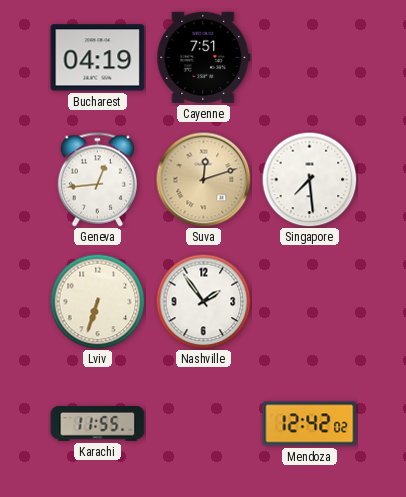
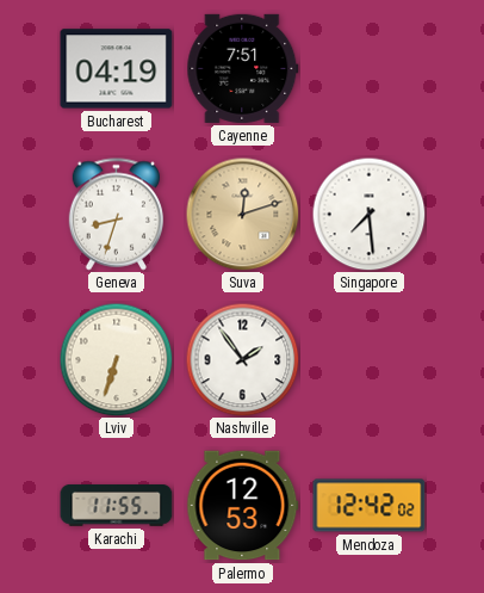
Geneva: 12:44 -> 8:33 (116, 215)
Palermo: none -> 12:53 (243, 506)
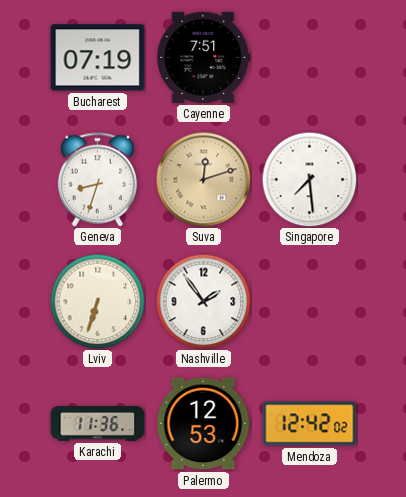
Bucharest: 04:19 -> 07:19 (98, 58)
Karachi: 11:55 -> 11:36 (98, 424)
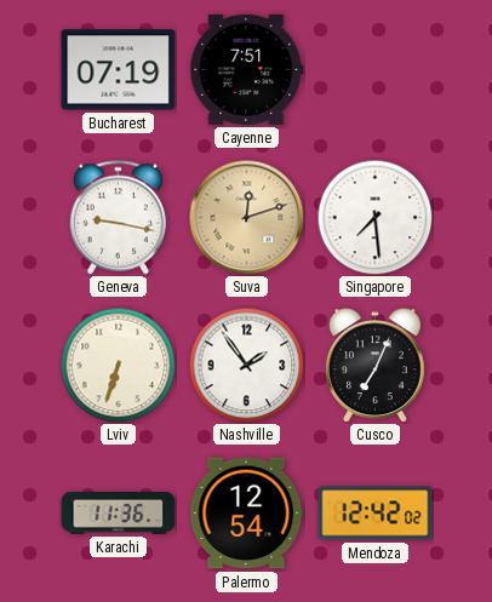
Geneva: 8:33 -> 9:17 (118, 218)
Cusco: none -> 7:04 (376, 366)
Palermo: 12:53 -> 12:54 (247, 514)
